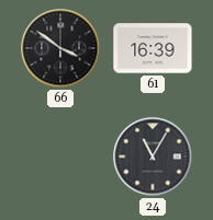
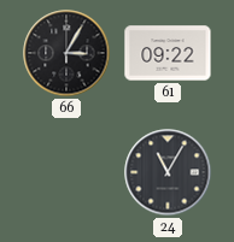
66: 3:51 -> 3:05 (66, 53)
61: 16:39 -> 09:22 (168, 53)
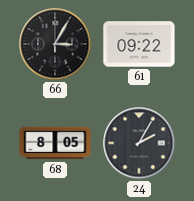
68: none -> 8:05 (55, 143)
24: 11:05 -> 2:05 (139, 143)
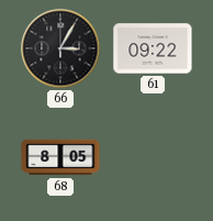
24: 2:05 -> none (139, 143)
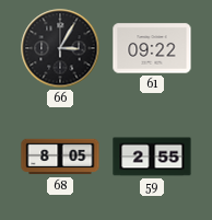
59: none -> 2:55 (152, 157)
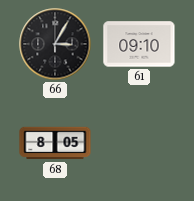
61: 09:22 -> 09:10 (139, 44)
59: 2:55 -> none (152, 157)
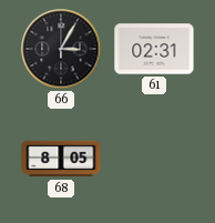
61: 09:10 -> 02:31 (154, 49)
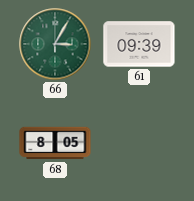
66 dial: black -> green (55, 44)
61: 02:31 -> 09:39 (139, 44)
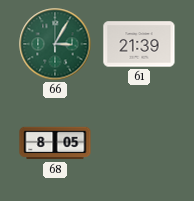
61: 09:39 -> 21:39 (139, 44)
